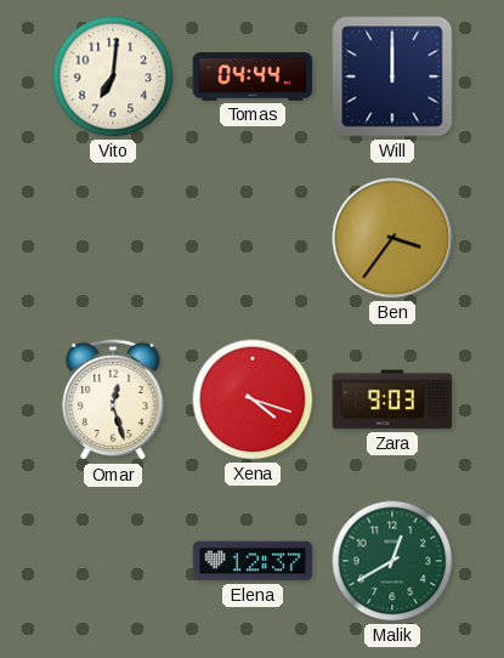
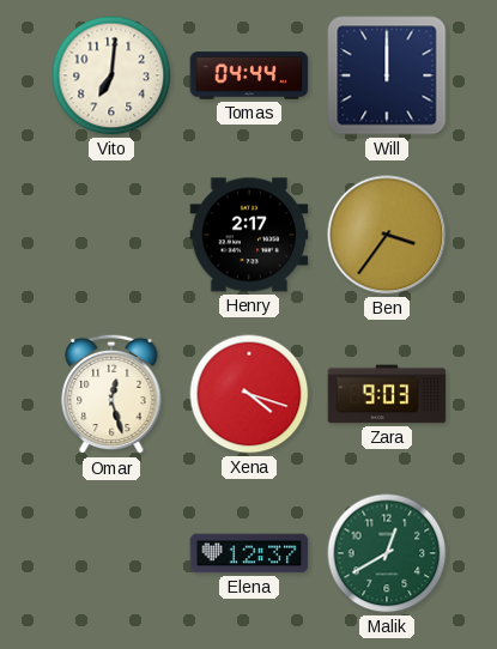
Henry: none -> 2:17 (249, 235)
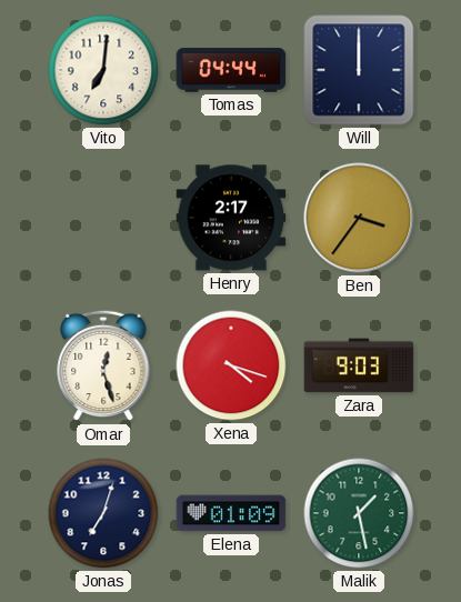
Jonas: none -> 7:03 (103, 513)
Elena: 12:37 -> 01:09 (231, 513)
Malik: 12:40 -> 1:28 (359, 513)
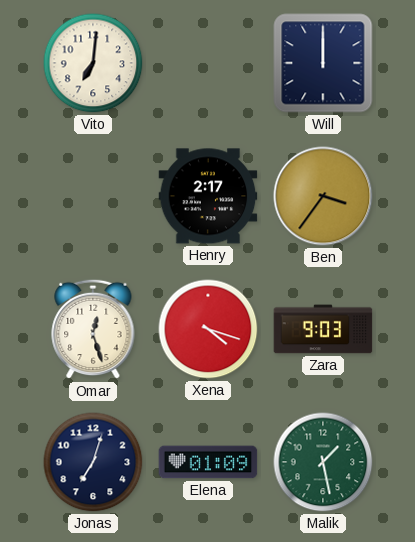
Tomas: 04:44 -> none (231, 70)
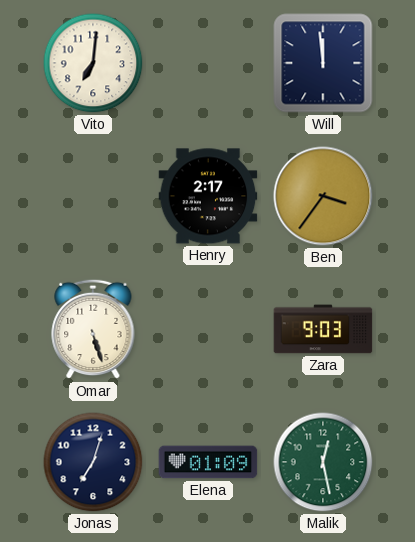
Will: 12:00 -> 11:59 (323, 63)
Omar: 12:27 -> 5:27 (93, 329)
Xena: 4:18 -> none (208, 329)
Malik: 1:28 -> 12:28 (323, 462)
